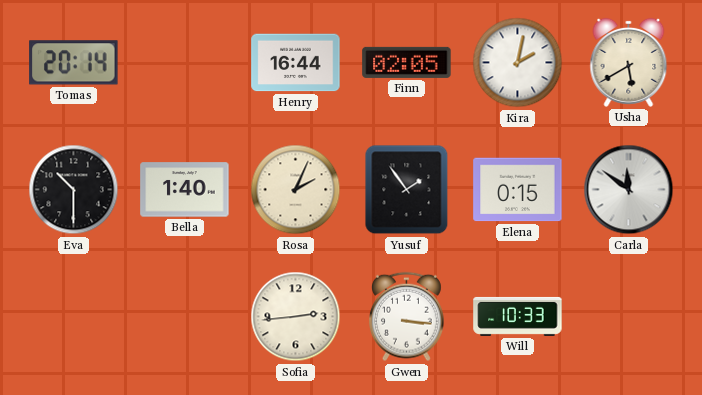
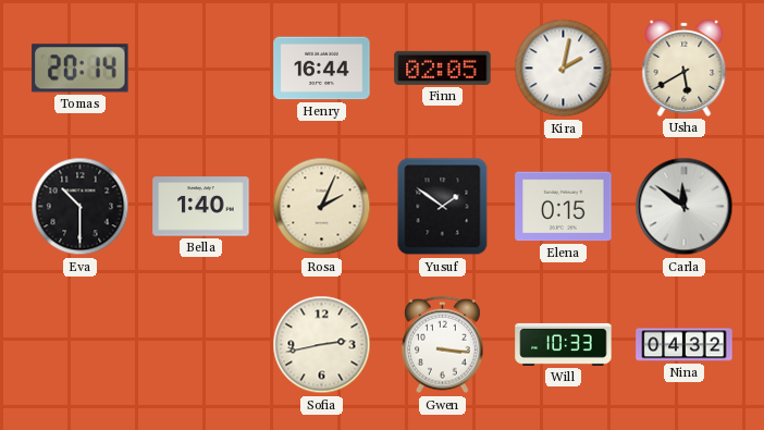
Yusuf: 1:54 -> 1:51 (443, 207)
Sofia: 2:44 -> 2:43 (322, 345)
Nina: none -> 04:32 (685, 345)
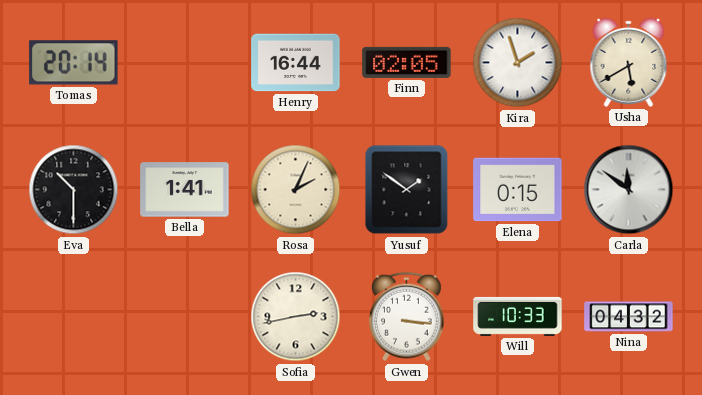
Kira: 2:02 -> 1:57 (518, 63)
Bella: 1:40 -> 1:41 (185, 190)
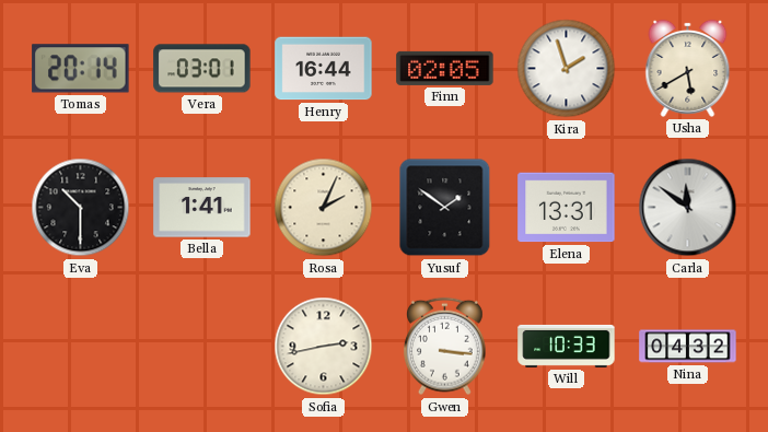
Vera: none -> 03:01 (202, 69)
Elena: 0:15 -> 13:31 (567, 208)
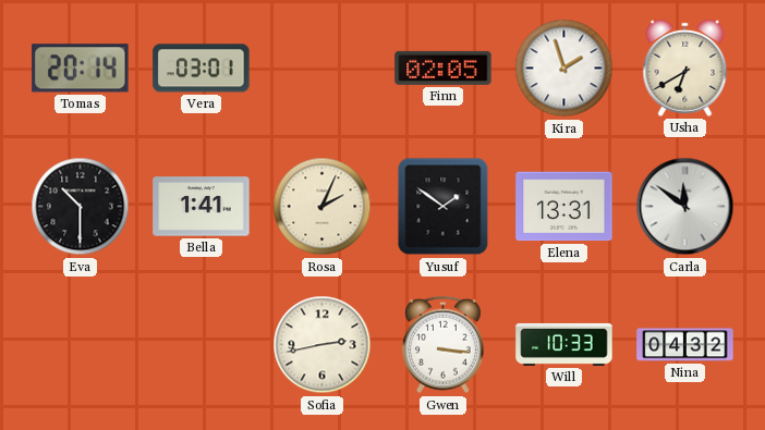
Henry: 16:44 -> none (324, 69)
Usha: 5:40 -> 6:40 (685, 67)
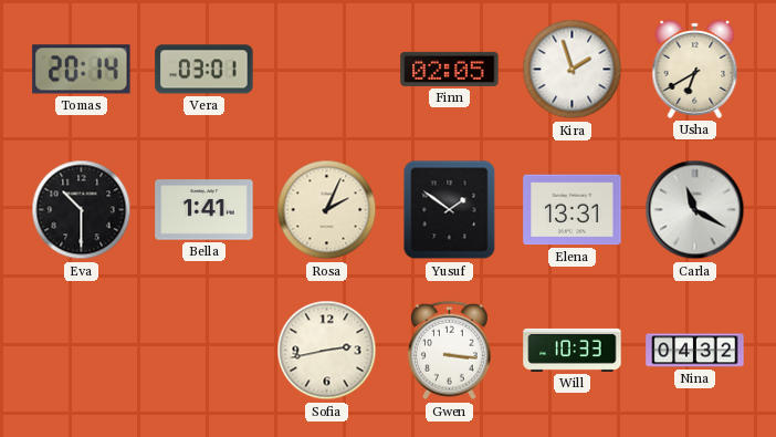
Carla: 11:51 -> 11:20 (695, 210)
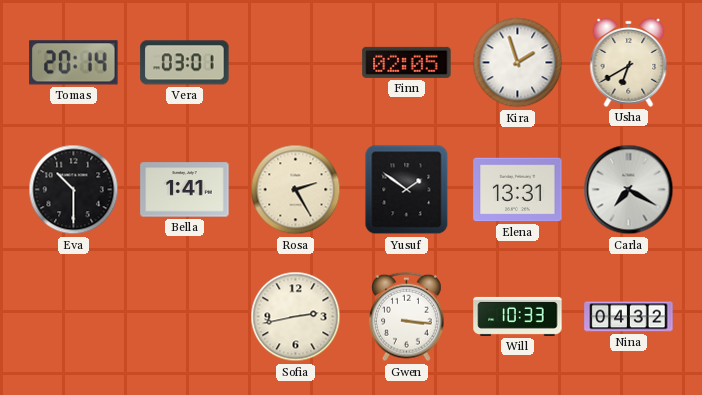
Rosa: 2:04 -> 2:25 (296, 190)
Carla: 11:20 -> 7:20 (629, 190)
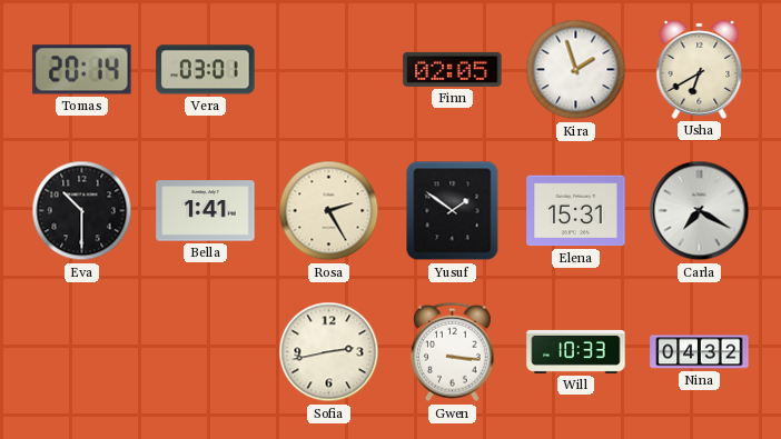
Elena: 13:31 -> 15:31 (576, 211)
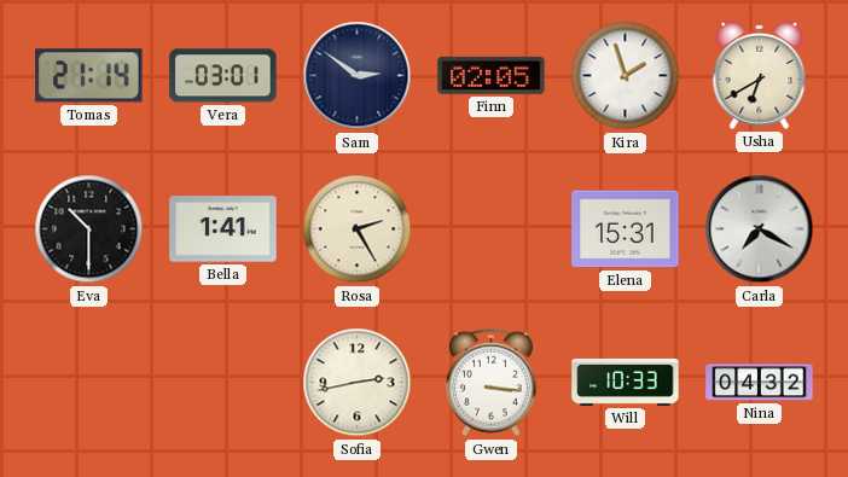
Tomas: 20:14 -> 21:14 (89, 76)
Sam: none -> 2:51 (358, 76)
Yusuf: 1:51 -> none (453, 211)
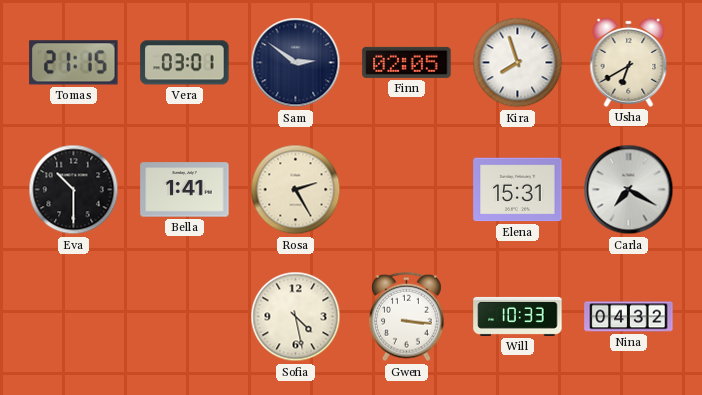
Tomas: 21:14 -> 21:15 (74, 63)
Kira: 1:57 -> 7:57 (518, 63)
Sofia: 2:43 -> 4:28 (296, 317)
